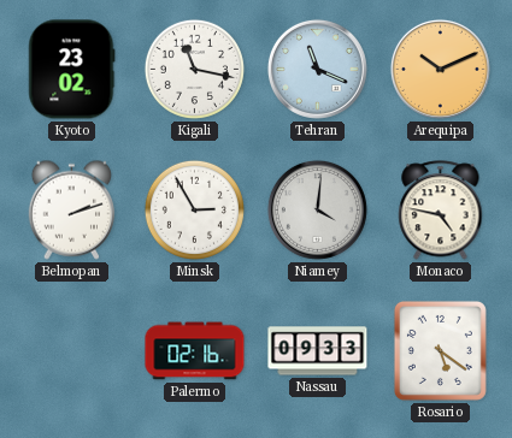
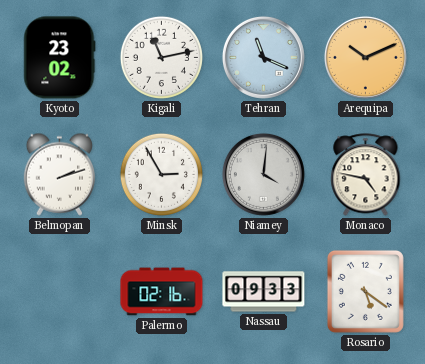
Kigali: 11:17 -> 11:13 (161, 57)
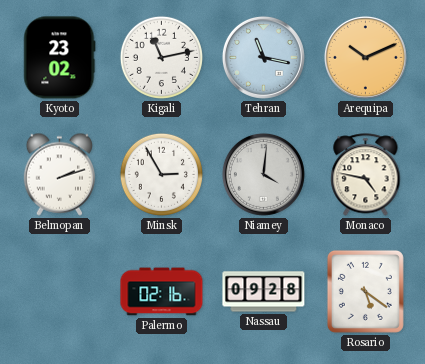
Tehran: 11:19 -> 11:17 (263, 57)
Nassau: 09:33 -> 09:28 (264, 292)
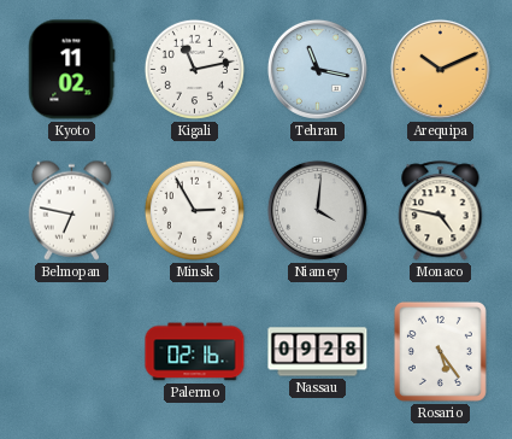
Kyoto: 23:02 -> 11:02 (72, 70)
Belmopan: 2:12 -> 6:47 (72, 210)
Rosario: 5:21 -> 5:24 (440, 351)
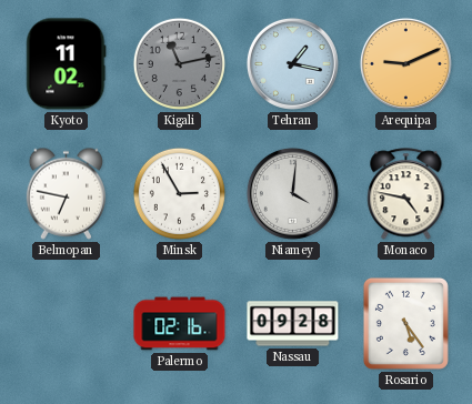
Kigali dial: white -> grey (179, 63)
Tehran: 11:17 -> 1:17 (292, 63)
Arequipa: 10:11 -> 9:11 (405, 63)
